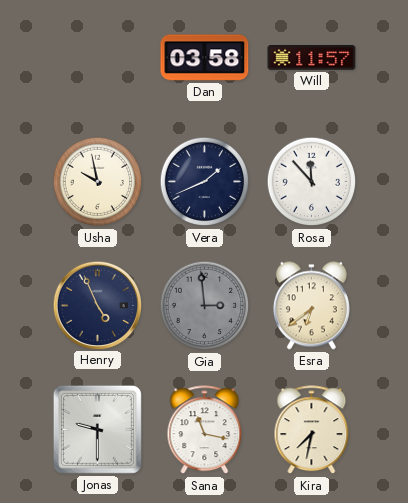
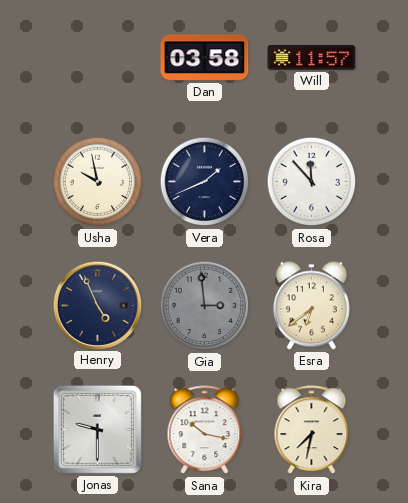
Sana: 11:17 -> 10:17 (205, 430)
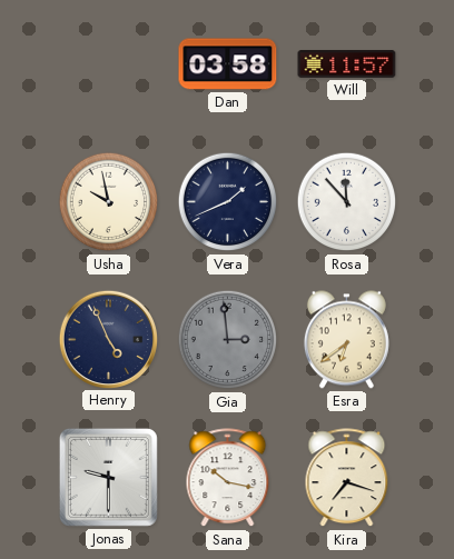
Kira: 7:32 -> 7:18 (347, 478)
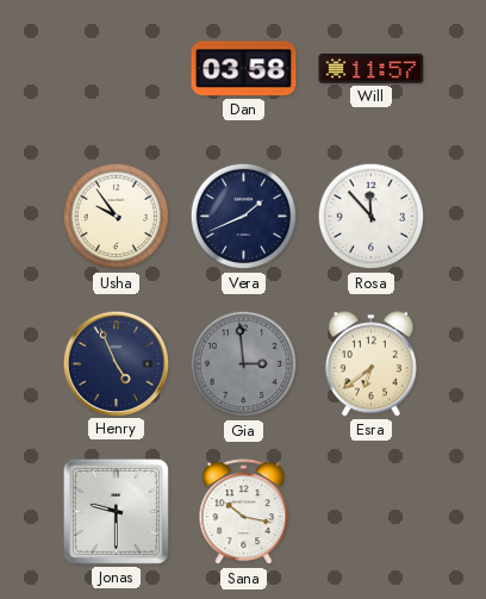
Usha: 9:58 -> 9:54 (117, 217)
Kira: 7:18 -> none (347, 478)
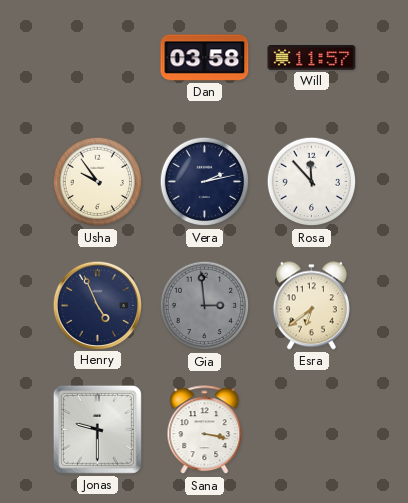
Vera: 1:41 -> 2:13 (205, 182)
Sana: 10:17 -> 3:17 (205, 430)
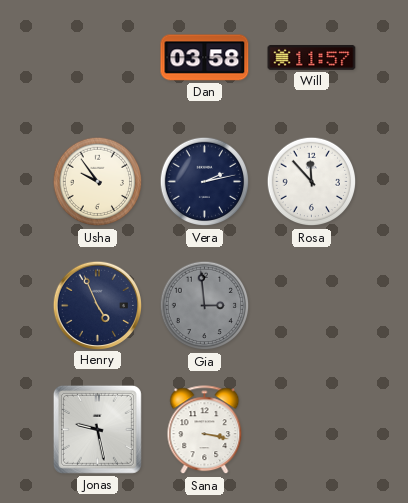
Esra: 6:39 -> none (311, 306)
Jonas: 9:30 -> 9:28 (97, 429)
